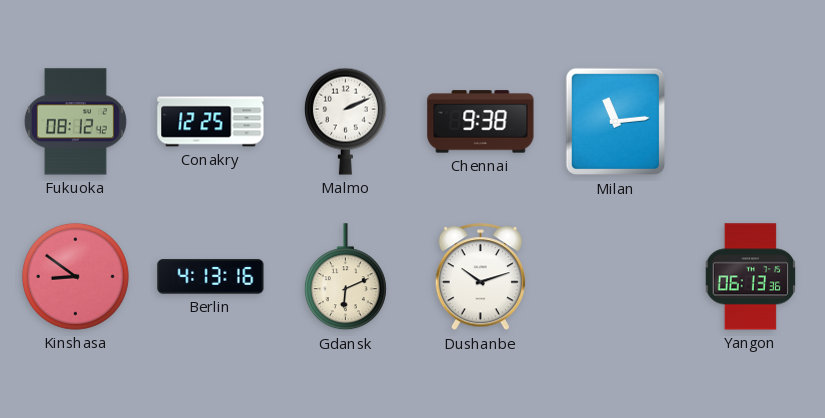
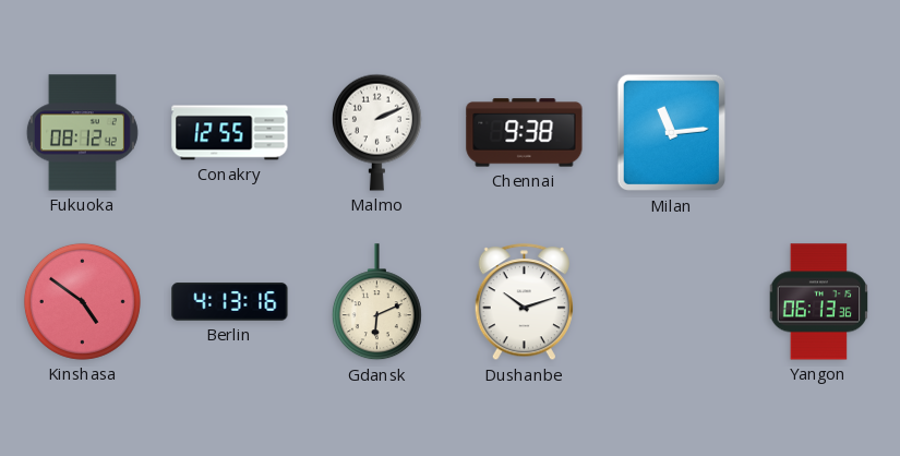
Conakry: 12:25 -> 12:55 (230, 133)
Kinshasa: 8:51 -> 4:51 (82, 301)
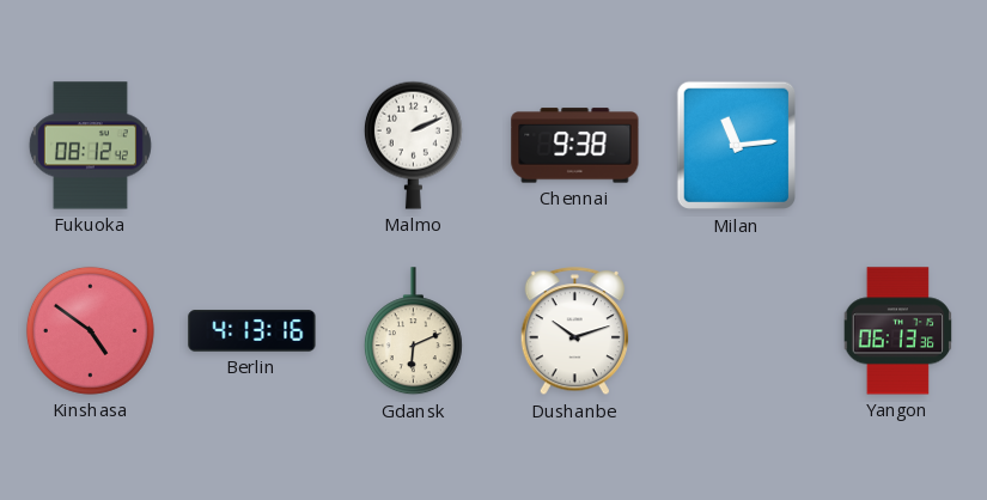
Conakry: 12:55 -> none (230, 133)
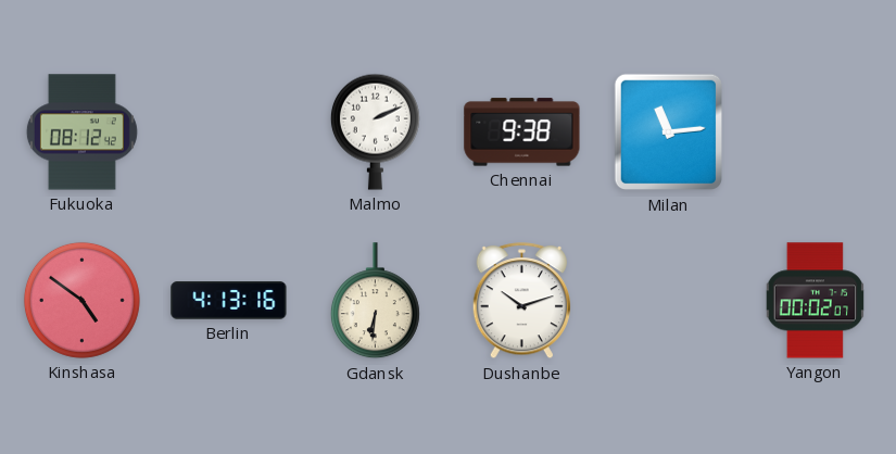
Gdansk: 6:11 -> 6:31 (375, 301)
Yangon: 06:13 -> 00:02 (815, 301)
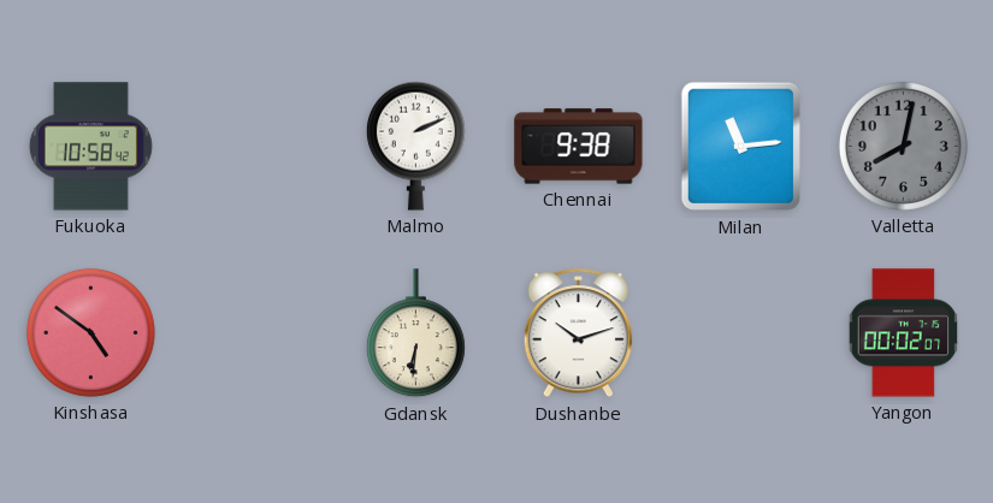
Fukuoka: 08:12 -> 10:58 (90, 147)
Valletta: none -> 8:02 (903, 146)
Berlin: 4:13 -> none (229, 301)
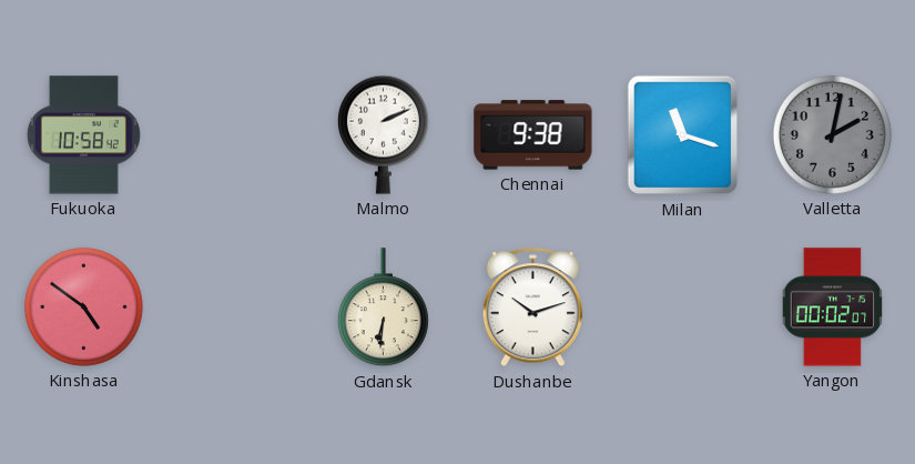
Milan: 11:14 -> 11:18 (682, 135)
Valletta: 8:02 -> 2:02 (832, 134)
